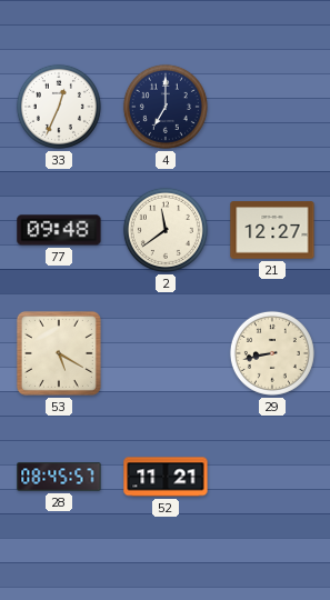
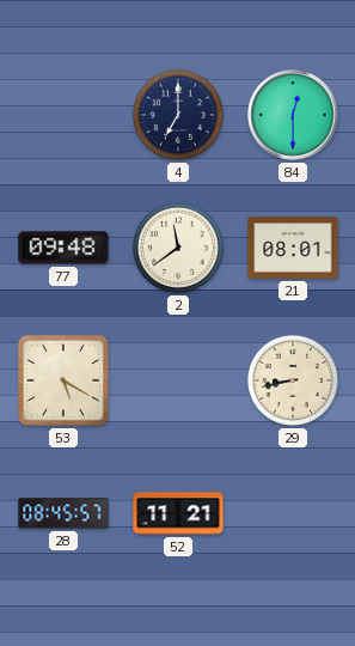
33: 12:34 -> none (59, 107)
84: none -> 12:30 (293, 115)
21: 12:27 -> 08:01 (293, 248)
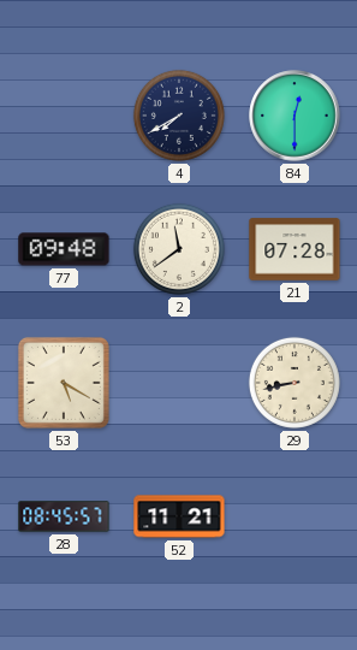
4: 7:00 -> 7:40 (179, 116)
21: 08:01 -> 07:28 (294, 249)
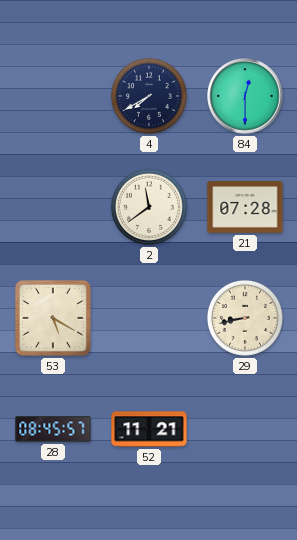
77: 09:48 -> none (64, 249)
